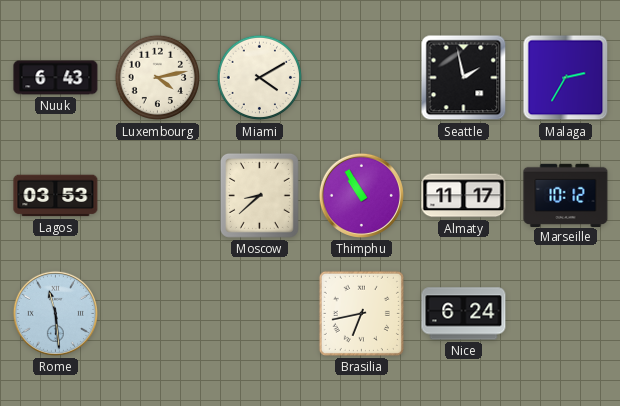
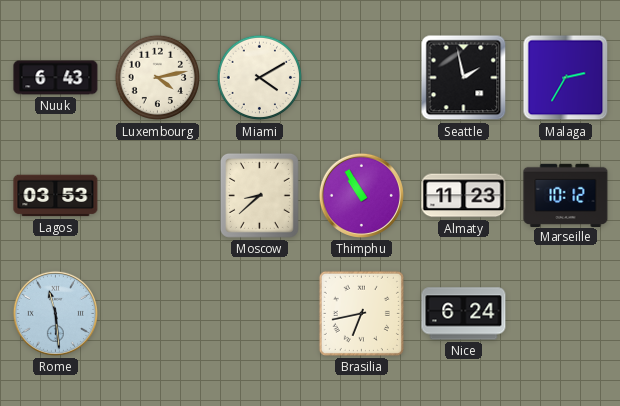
Almaty: 11:17 -> 11:23 (464, 196)
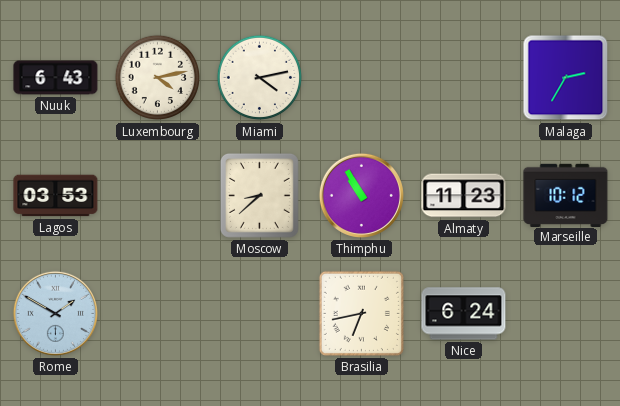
Miami: 4:10 -> 4:13 (260, 78)
Seattle: 1:58 -> none (464, 78)
Rome: 11:29 -> 1:50 (55, 313)
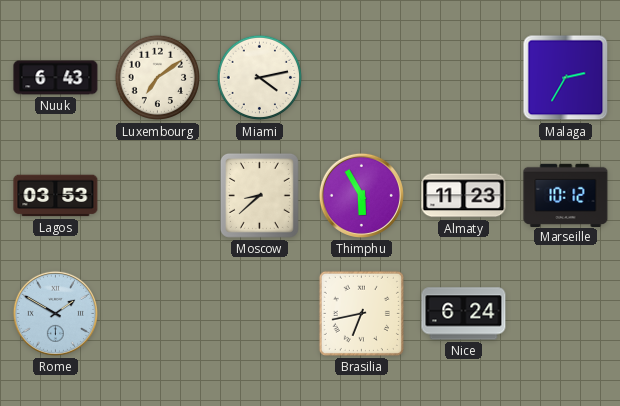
Luxembourg: 4:13 -> 7:09 (158, 78)
Thimphu: 10:55 -> 5:55 (361, 195)
